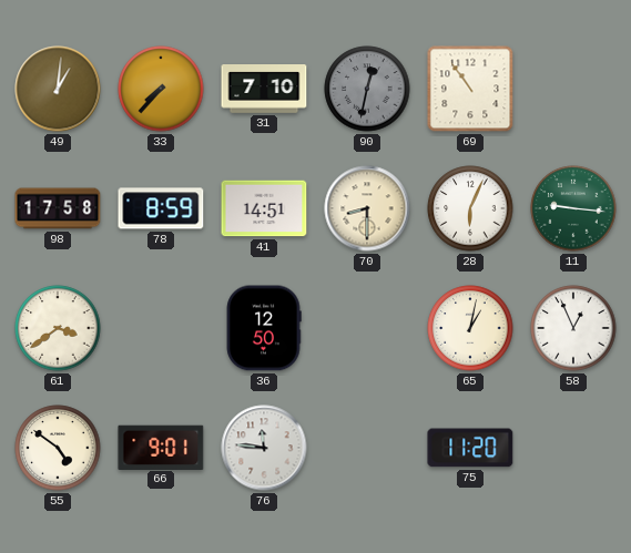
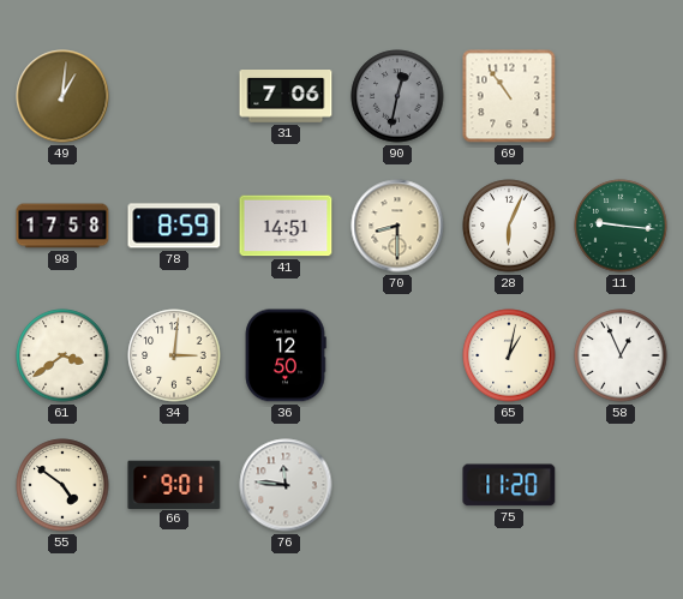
33: 7:37 -> none (161, 89)
31: 7:10 -> 7:06 (286, 97)
34: none -> 3:01 (174, 355)
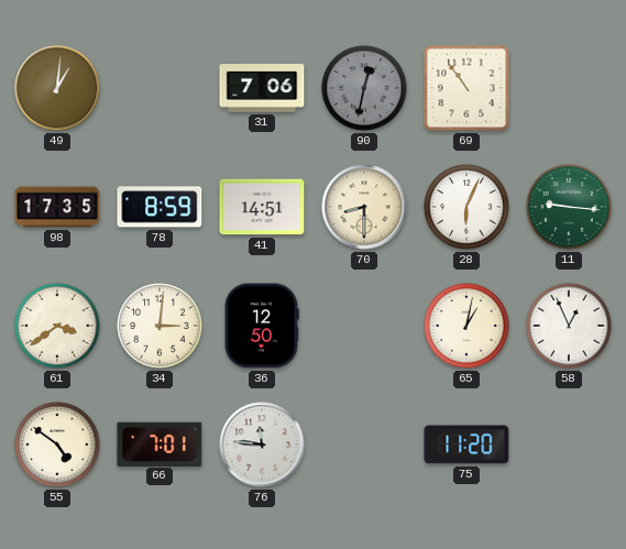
98: 17:58 -> 17:35 (57, 207)
66: 9:01 -> 7:01 (160, 443)
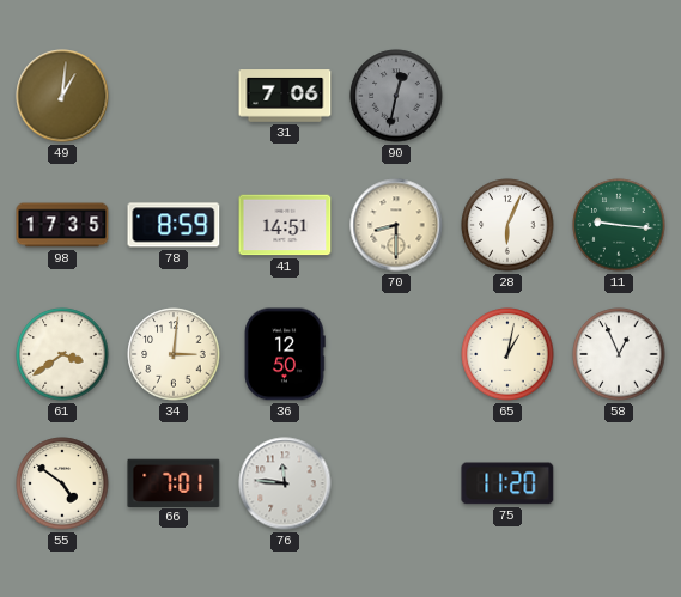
69: 10:54 -> none (466, 88)
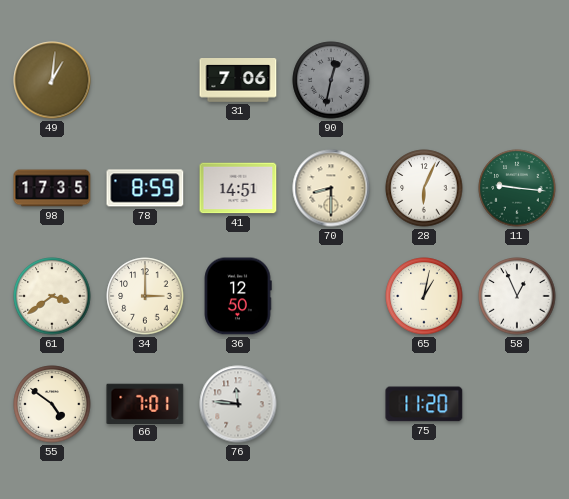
34: 3:01 -> 3:00 (145, 296)
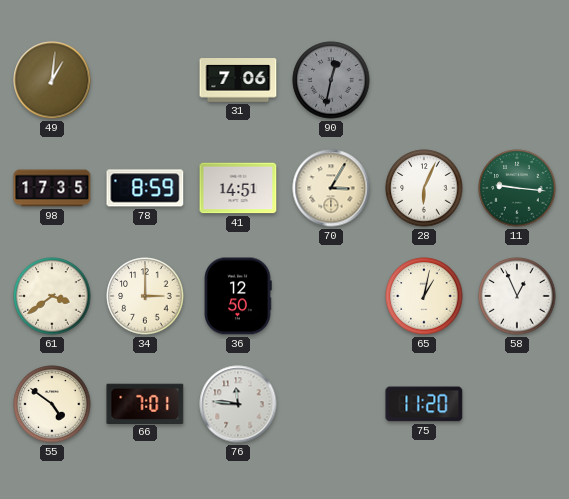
70: 8:30 -> 3:05 (331, 188)
